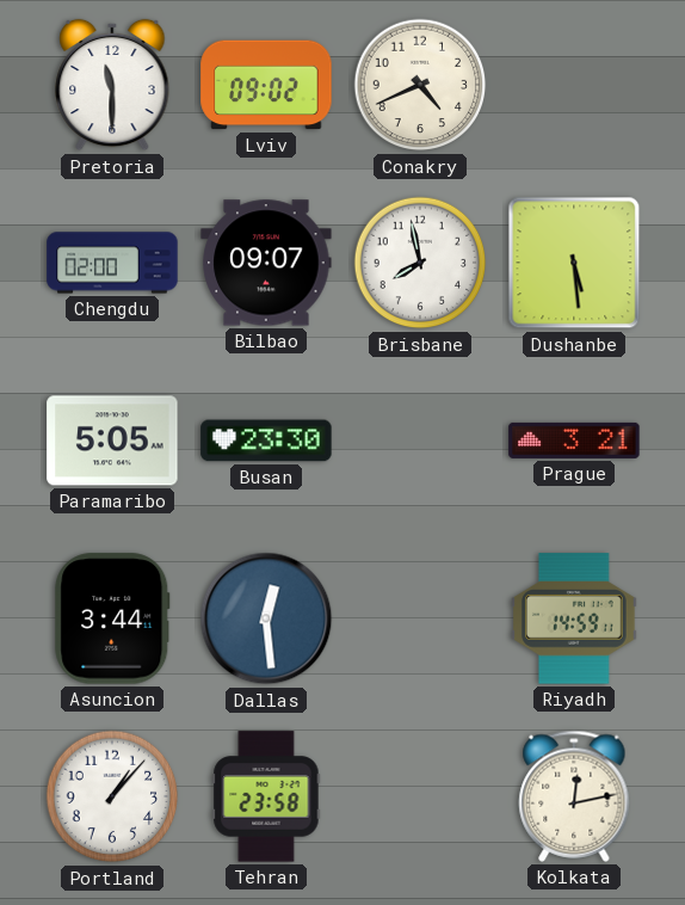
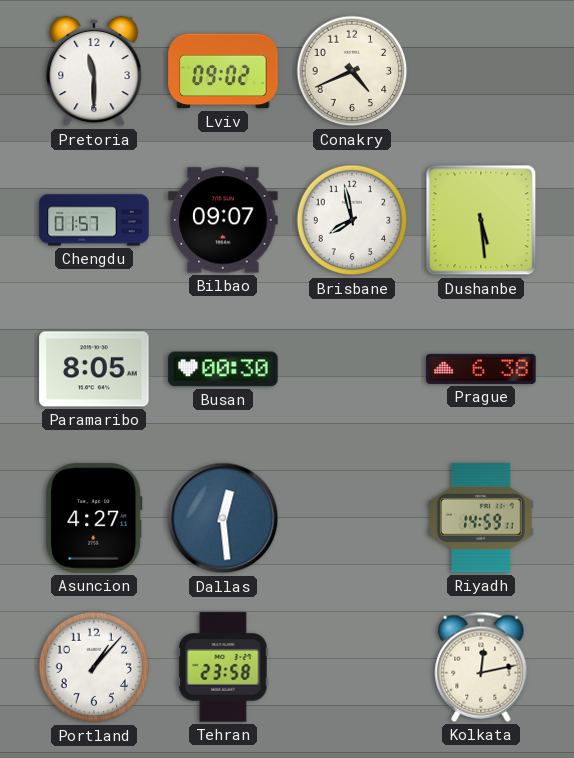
Chengdu: 02:00 -> 01:57 (94, 220)
Paramaribo: 5:05 -> 8:05 (94, 369)
Busan: 23:30 -> 00:30 (223, 369)
Prague: 3:21 -> 6:38 (481, 369)
Asuncion: 3:44 -> 4:27 (94, 518)
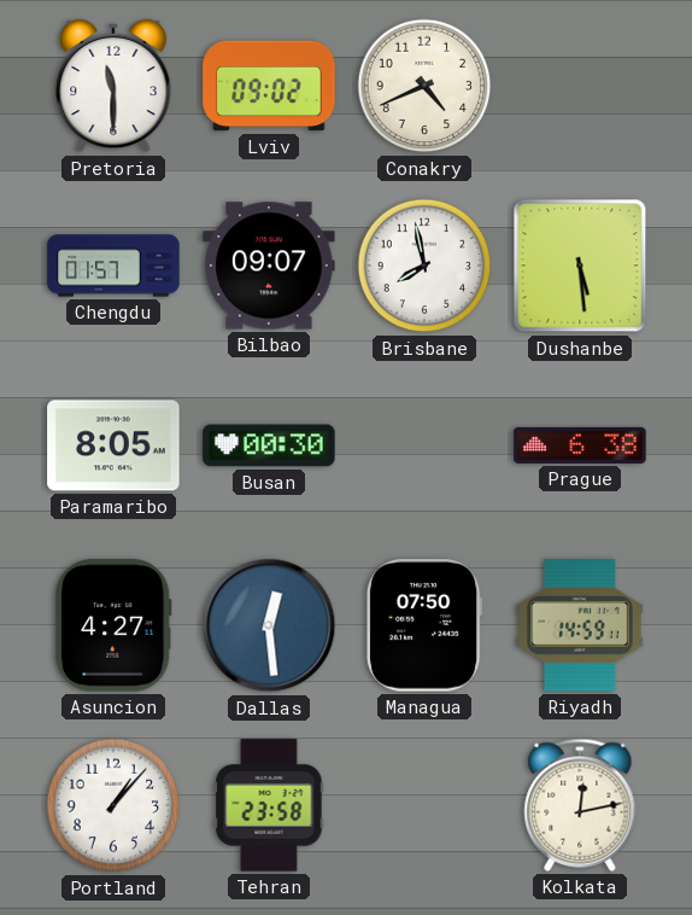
Managua: none -> 07:50 (424, 625)
